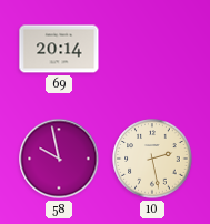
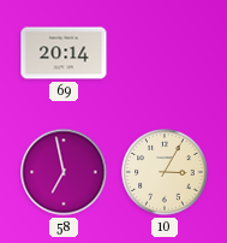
58: 9:58 -> 6:58 (64, 172)
10: 2:28 -> 3:05 (165, 172)
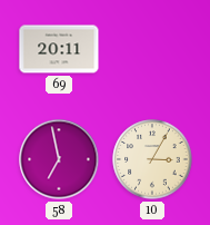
69: 20:14 -> 20:11 (59, 49)
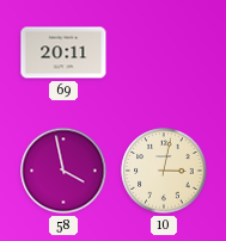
58: 6:58 -> 3:58 (63, 171)
10: 3:05 -> 3:02 (164, 171)
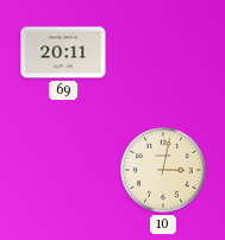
58: 3:58 -> none (63, 171)
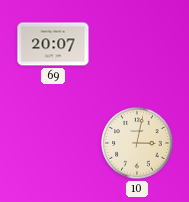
69: 20:11 -> 20:07 (53, 44)
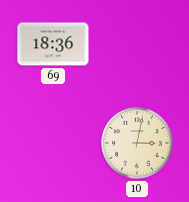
69: 20:07 -> 18:36 (53, 44)
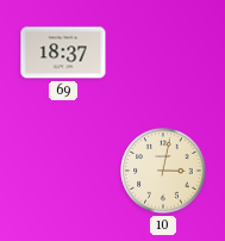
69: 18:36 -> 18:37 (63, 52)
